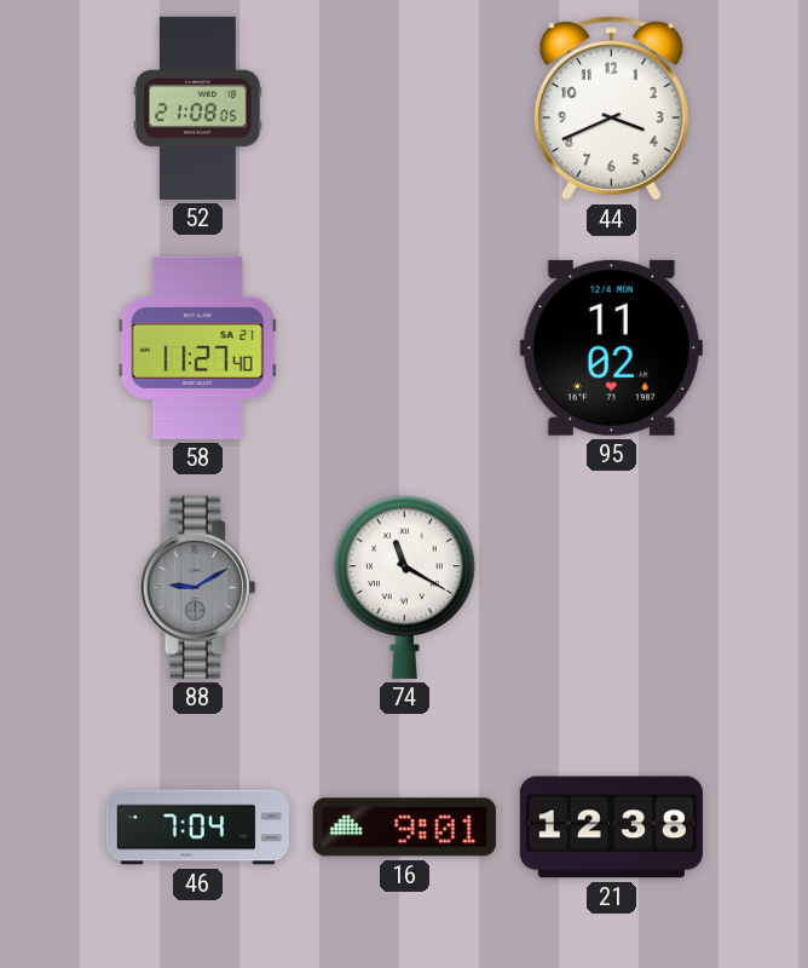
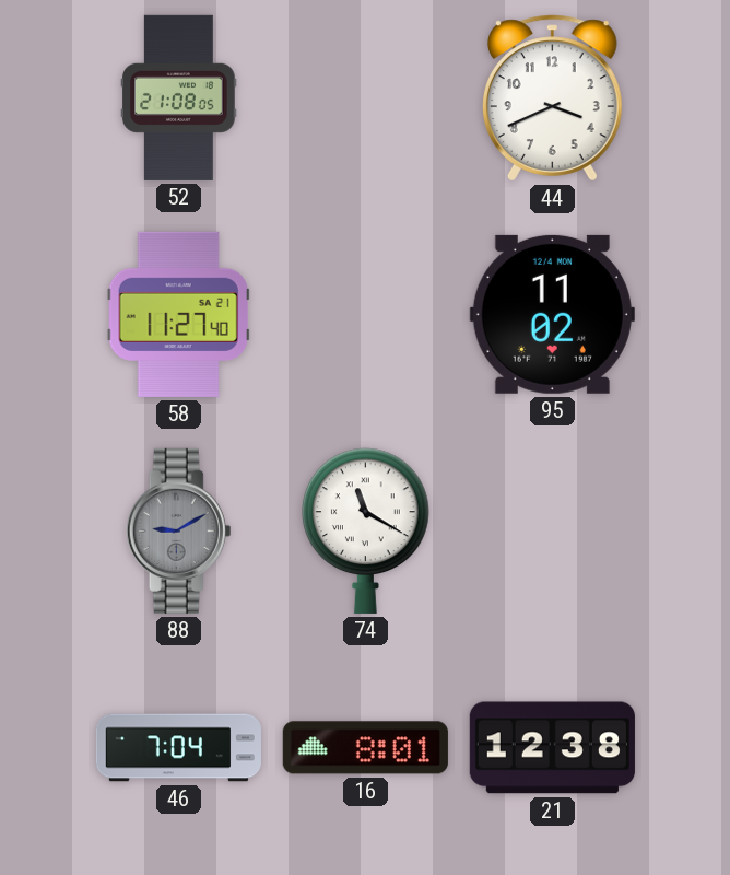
16: 9:01 -> 8:01 (365, 748)
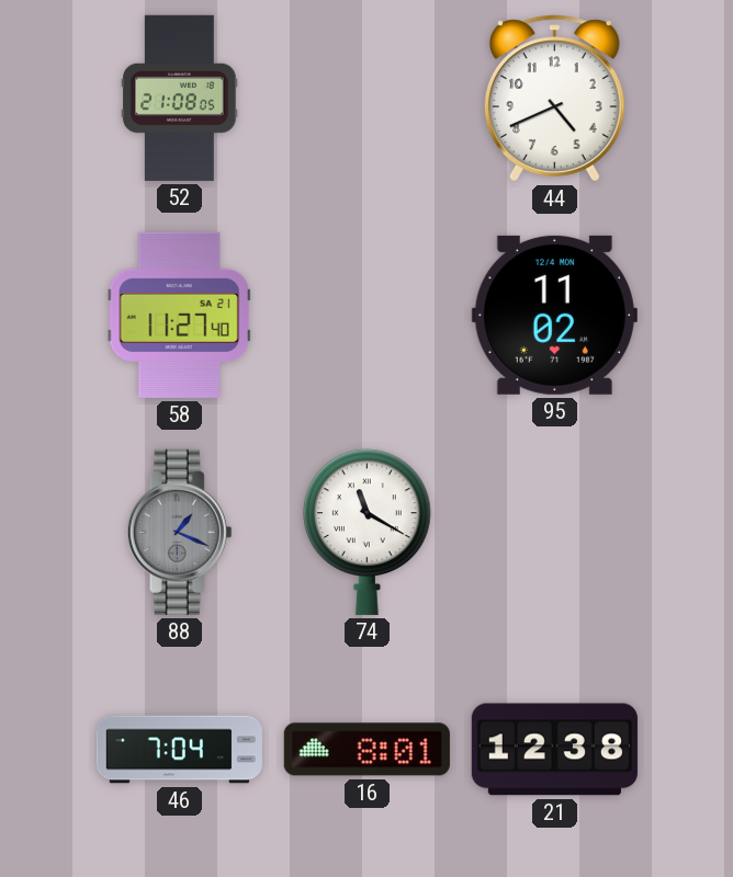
44: 3:41 -> 4:41 (554, 99)
88: 9:10 -> 1:19 (180, 532)
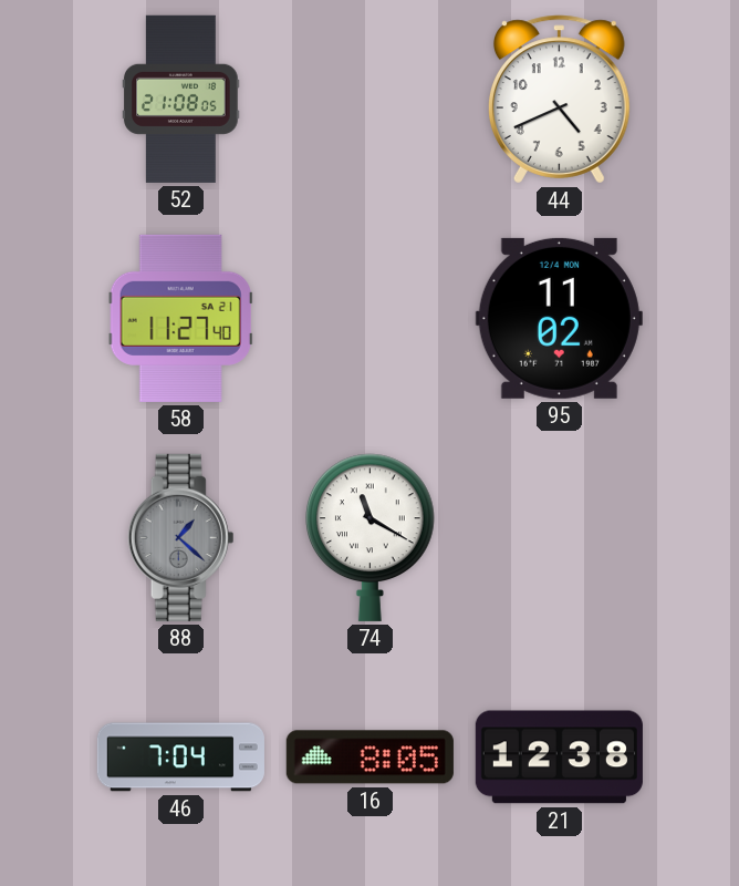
88: 1:19 -> 1:22 (181, 537)
16: 8:01 -> 8:05 (369, 758)
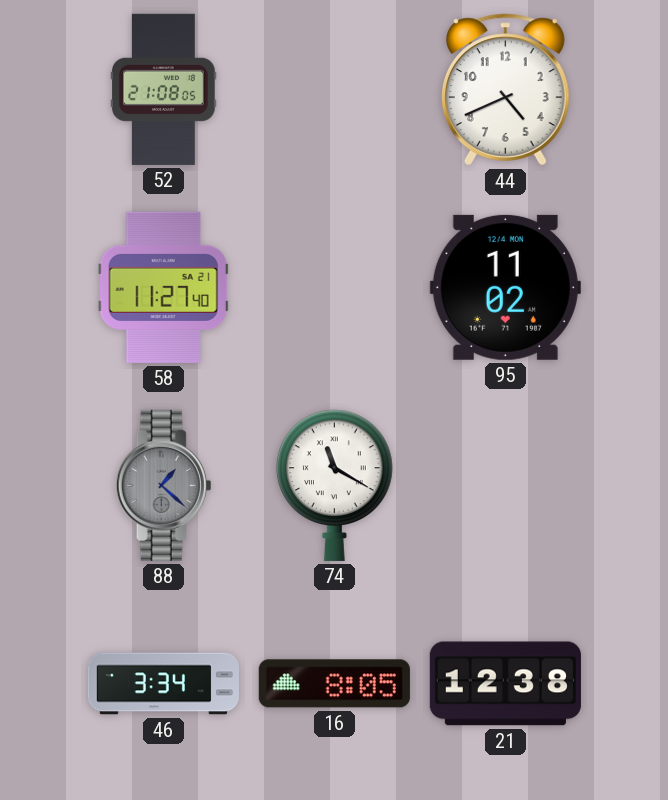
46: 7:04 -> 3:34 (163, 684)
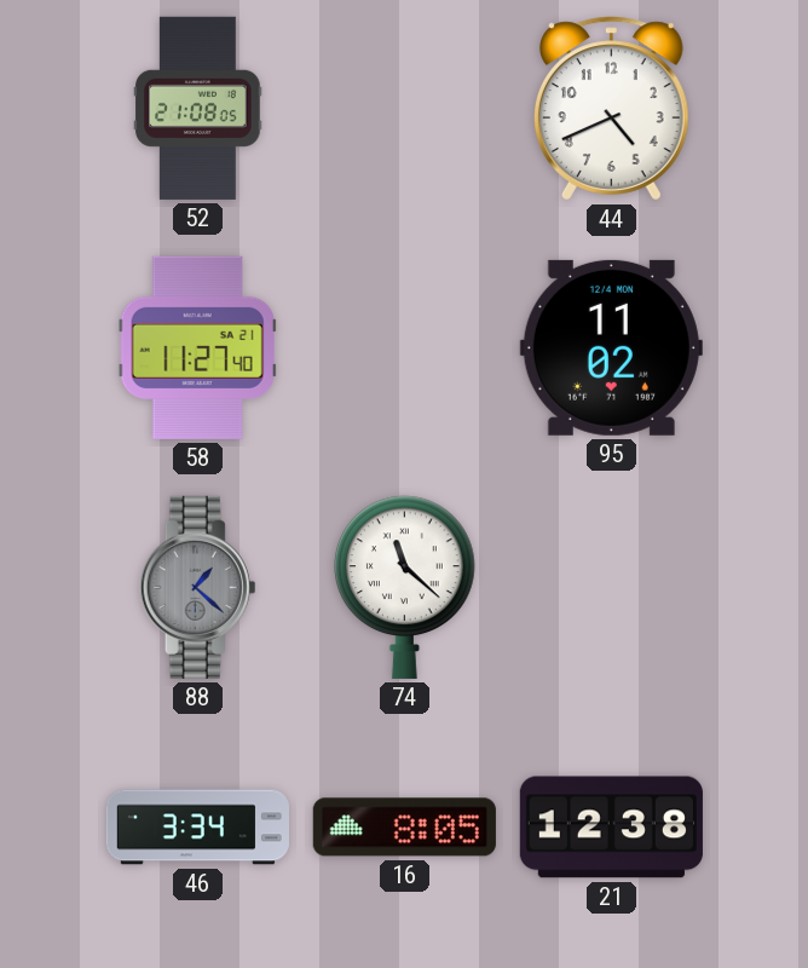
74: 11:20 -> 11:22 (405, 587)
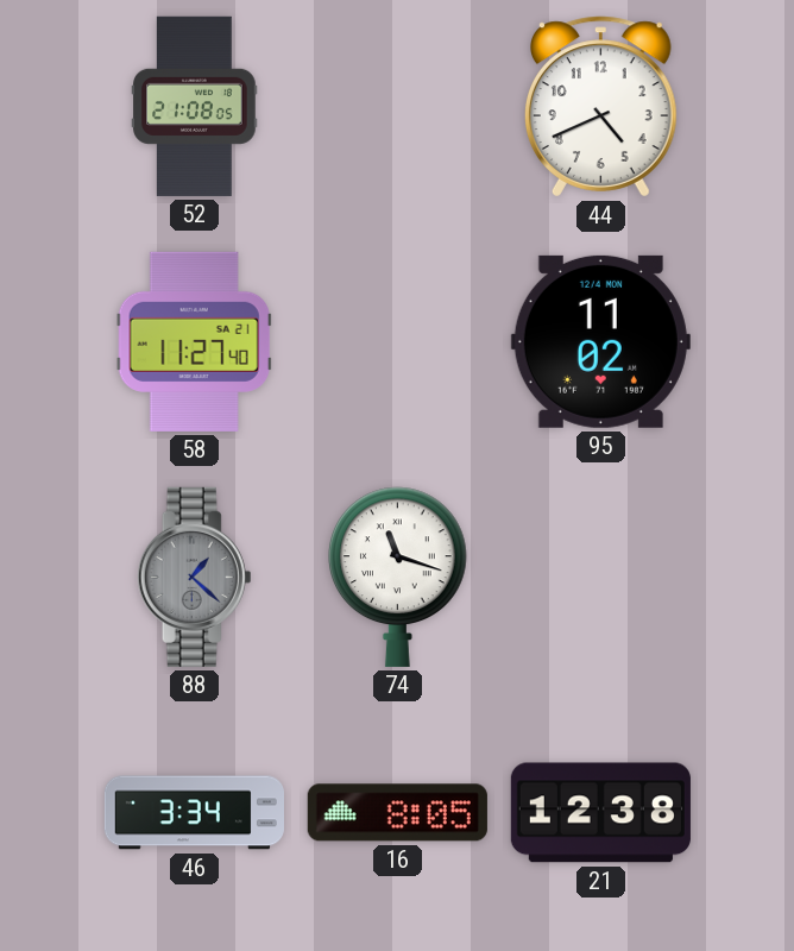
74: 11:22 -> 11:18 (398, 577)
